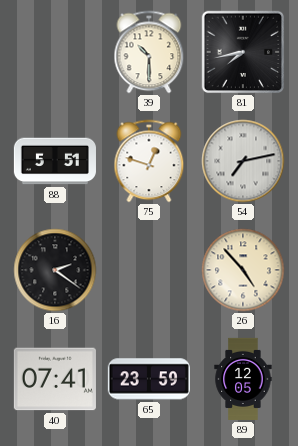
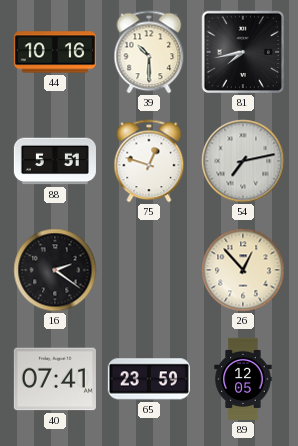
44: none -> 10:16 (55, 52)
26: 4:53 -> 12:53 (243, 270)
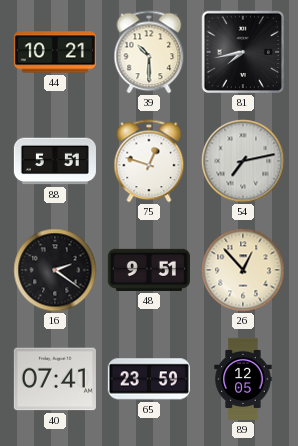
44: 10:16 -> 10:21 (55, 52)
48: none -> 9:51 (149, 270)
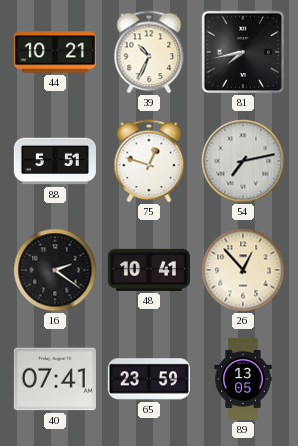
39: 10:30 -> 10:34 (149, 52)
48: 9:51 -> 10:41 (149, 270)
89: 12:05 -> 13:05 (243, 379)
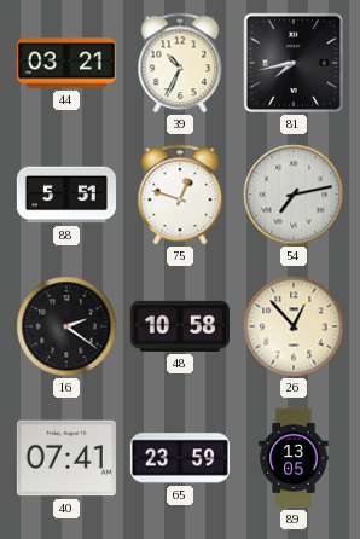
44: 10:21 -> 03:21 (66, 63)
48: 10:41 -> 10:58 (180, 326)
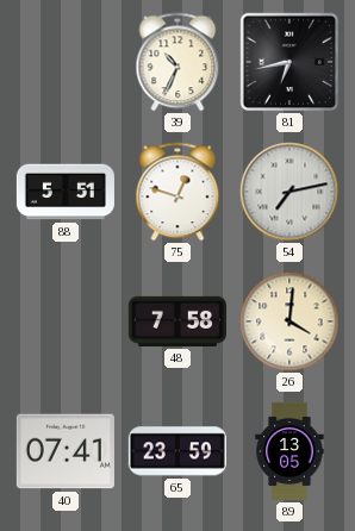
44: 03:21 -> none (66, 63)
81: 7:43 -> 6:43 (289, 62)
16: 2:21 -> none (66, 326)
48: 10:58 -> 7:58 (177, 321)
26: 12:53 -> 4:01 (289, 321)
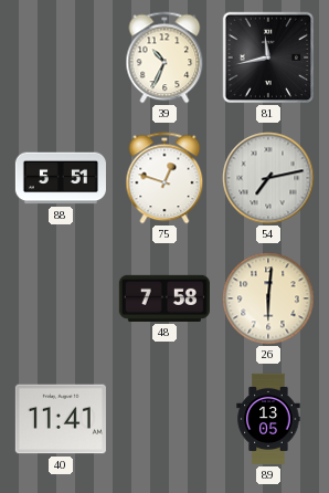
81: 6:43 -> 11:43 (268, 57)
26: 4:01 -> 6:01 (268, 298)
40: 07:41 -> 11:41 (61, 419)
65: 23:59 -> none (177, 451)
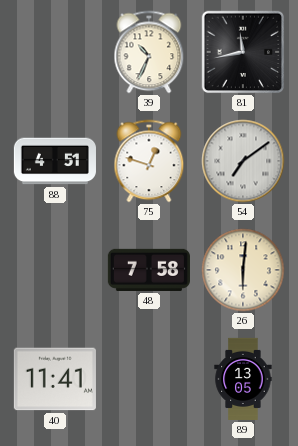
88: 5:51 -> 4:51 (55, 161)
54: 7:13 -> 7:09 (243, 161)
